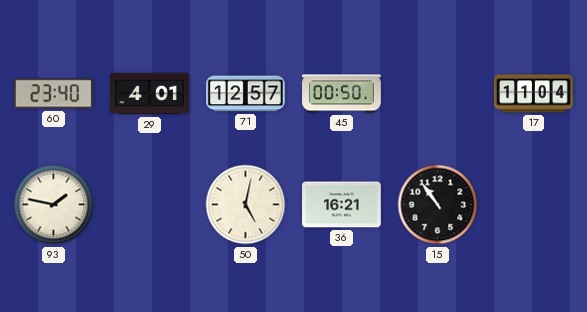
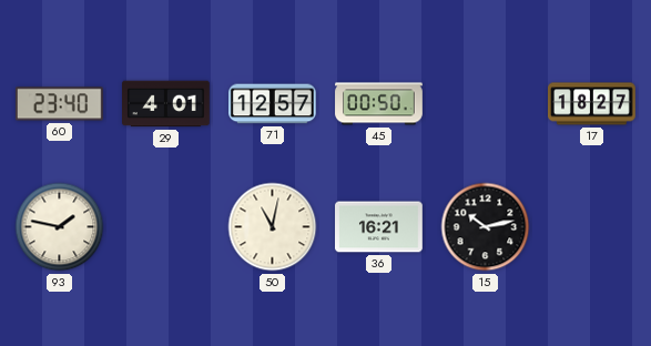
17: 11:04 -> 18:27 (592, 104)
50: 5:02 -> 11:02 (273, 227)
15: 10:54 -> 10:13 (486, 227)
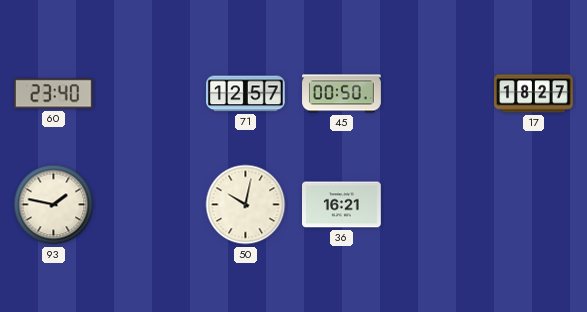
29: 4:01 -> none (166, 104)
50: 11:02 -> 10:02 (246, 205)
15: 10:13 -> none (486, 227)
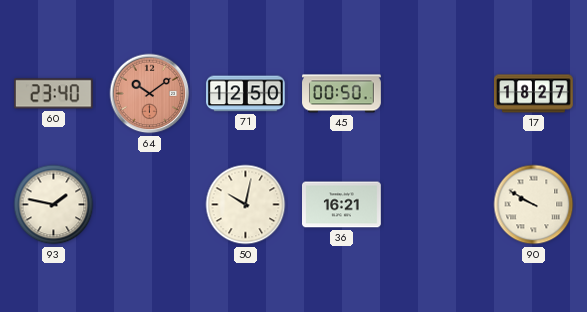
64: none -> 10:09 (150, 94)
71: 12:57 -> 12:50 (246, 94)
90: none -> 9:50 (534, 205)
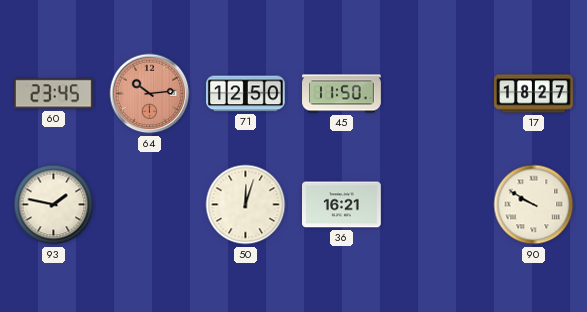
60: 23:40 -> 23:45 (53, 94)
64: 10:09 -> 10:14 (150, 94)
45: 00:50 -> 11:50 (342, 94)
50: 10:02 -> 12:03 (246, 205)
